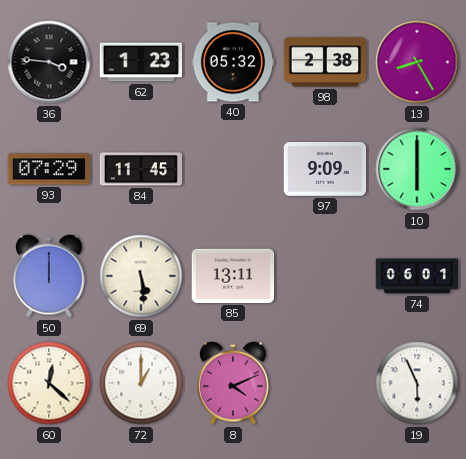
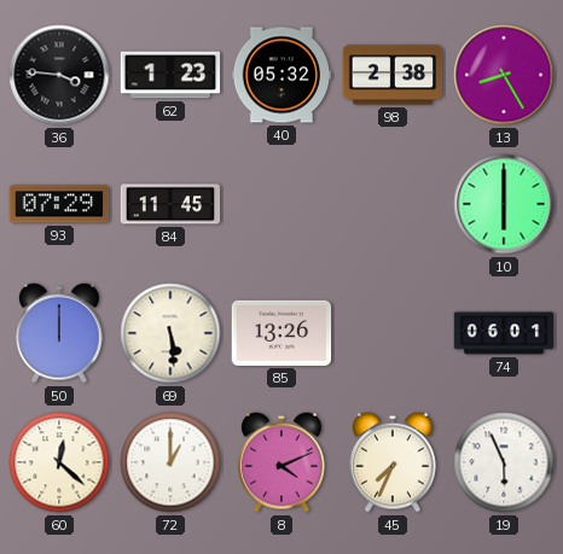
97: 9:09 -> none (325, 170)
85: 13:11 -> 13:26 (281, 333)
45: none -> 7:34 (394, 462)
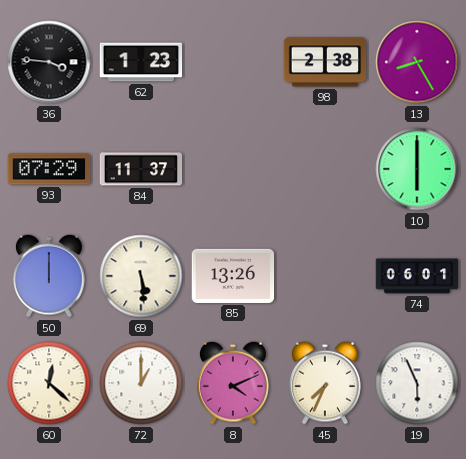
40: 05:32 -> none (281, 75)
84: 11:45 -> 11:37 (141, 169)
